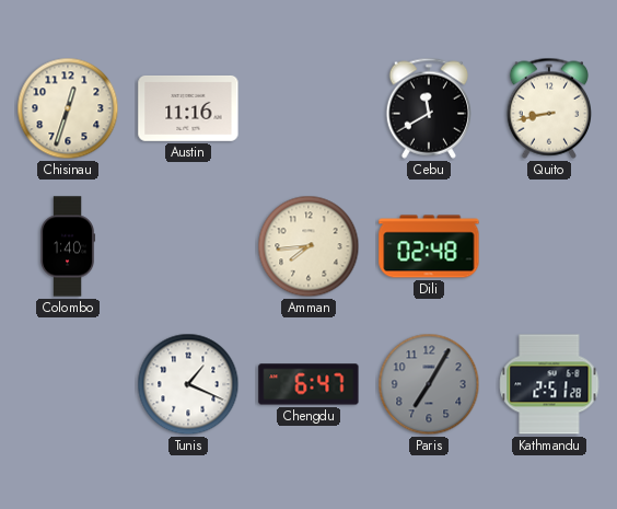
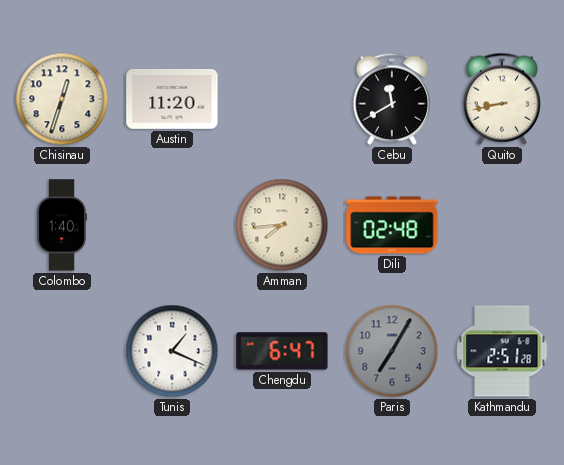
Austin: 11:16 -> 11:20 (172, 99)
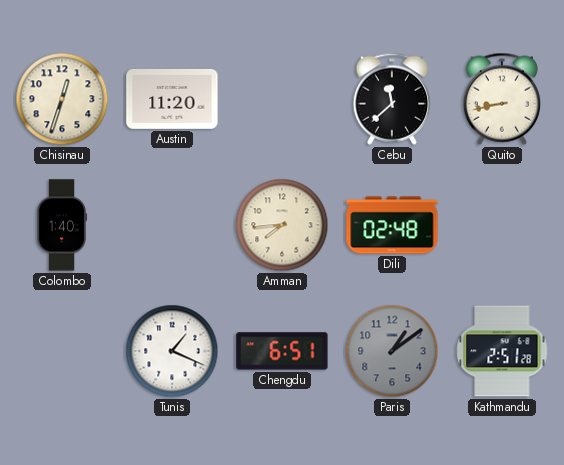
Cebu: 11:40 -> 11:38 (391, 99)
Chengdu: 6:47 -> 6:51 (282, 351)
Paris: 7:05 -> 1:09 (392, 351)
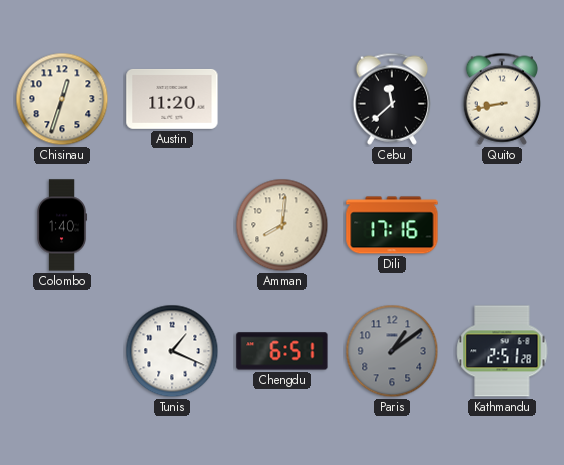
Amman: 7:44 -> 8:01 (282, 225)
Dili: 02:48 -> 17:16 (392, 225)
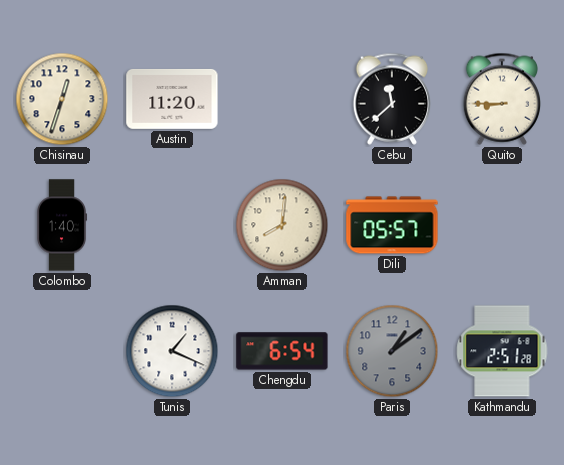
Quito: 8:43 -> 8:45 (501, 99)
Dili: 17:16 -> 05:57 (392, 225)
Chengdu: 6:51 -> 6:54 (282, 351)
